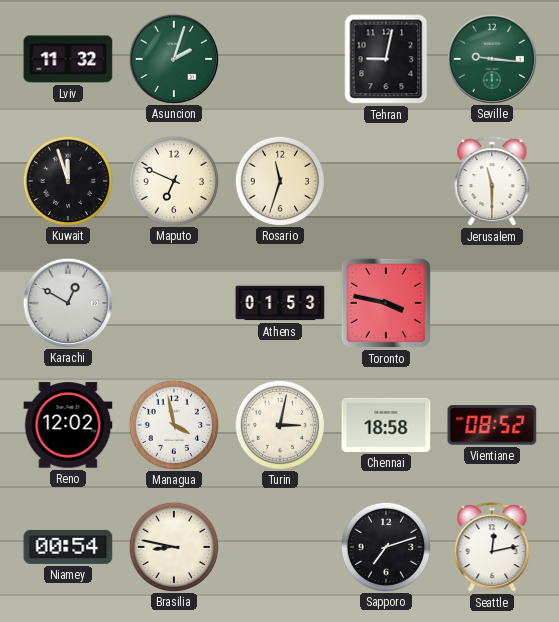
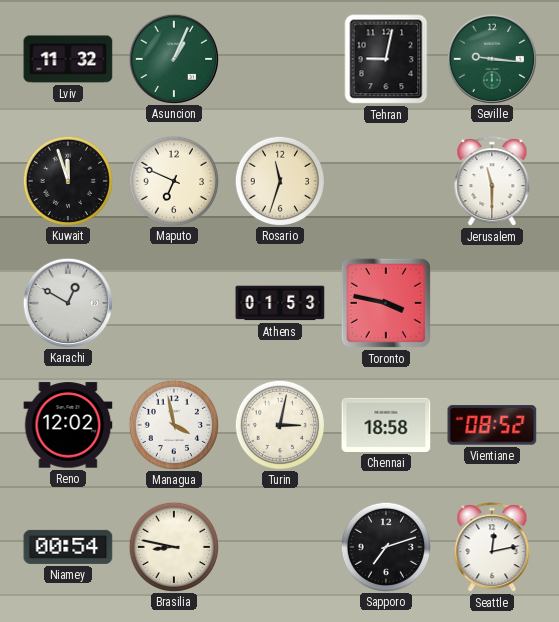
Asuncion: 2:03 -> 1:04 (173, 58)
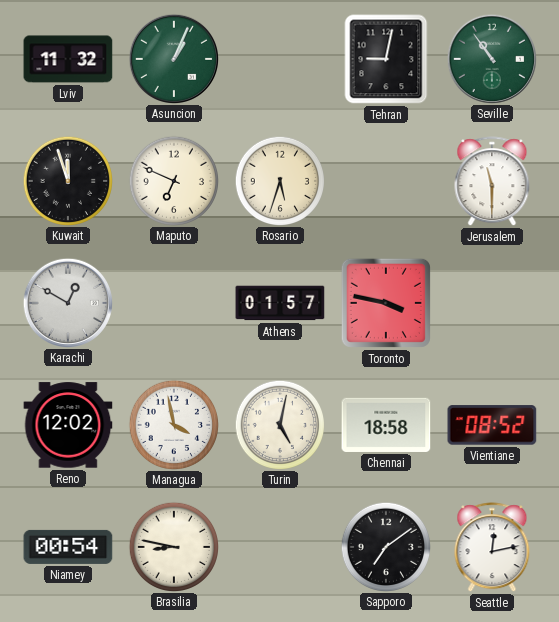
Seville: 9:16 -> 10:54 (491, 58)
Rosario: 11:33 -> 5:33 (279, 180)
Athens: 01:53 -> 01:57 (280, 303)
Turin: 3:02 -> 5:02 (279, 424)
Sapporo: 7:12 -> 7:09 (385, 546)
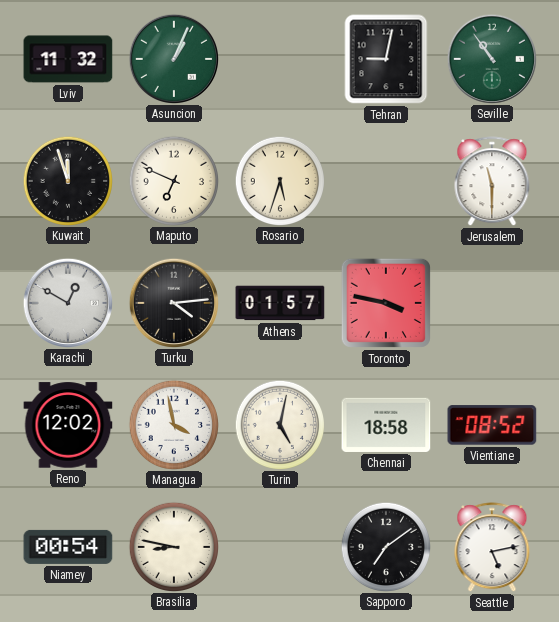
Turku: none -> 4:14 (173, 302)
Seattle: 12:13 -> 5:13 (492, 548)
